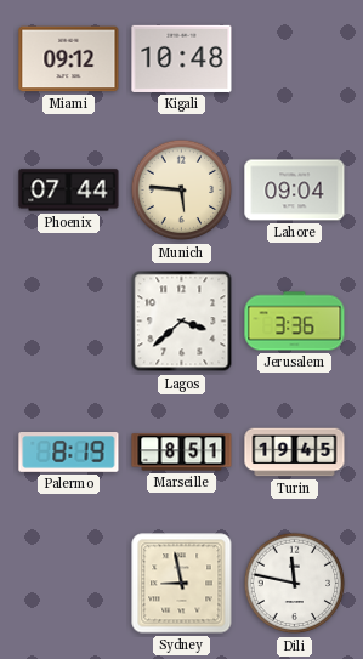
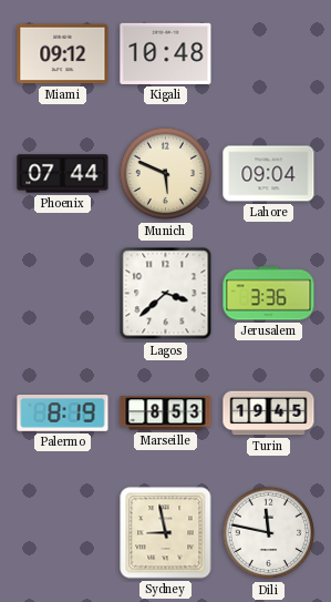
Munich: 5:46 -> 5:49 (166, 174)
Marseille: 8:51 -> 8:53 (166, 414)
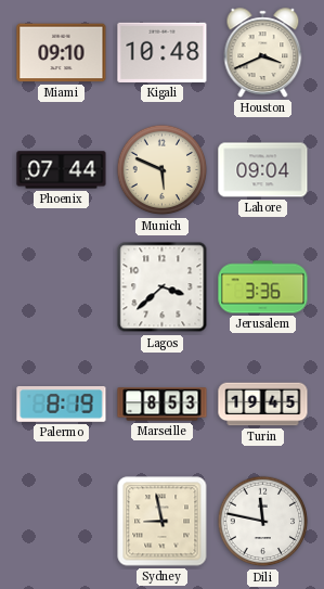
Miami: 09:12 -> 09:10 (62, 53)
Houston: none -> 3:41 (263, 53)
